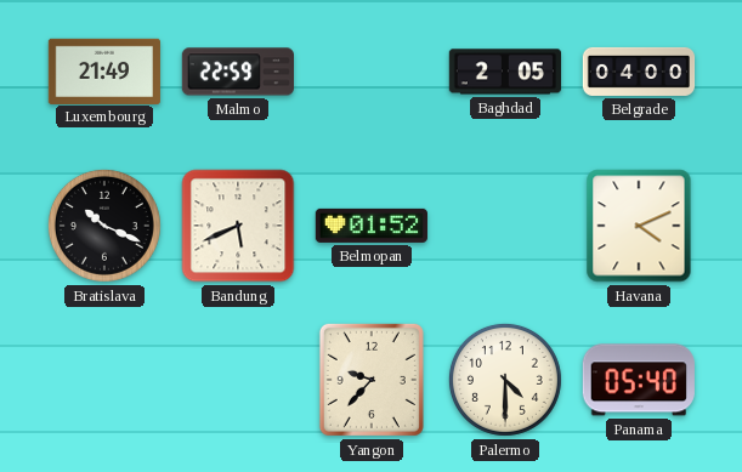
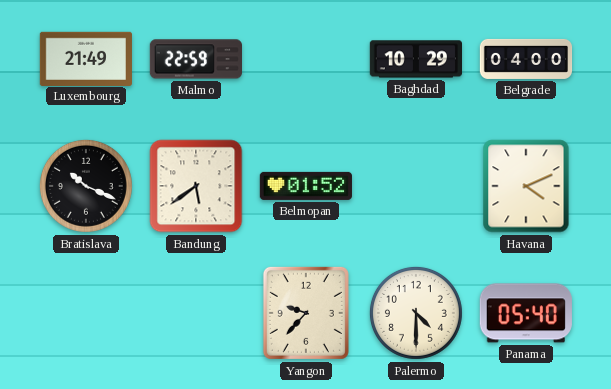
Baghdad: 2:05 -> 10:29 (415, 59)
Bandung: 5:41 -> 5:39 (196, 186)
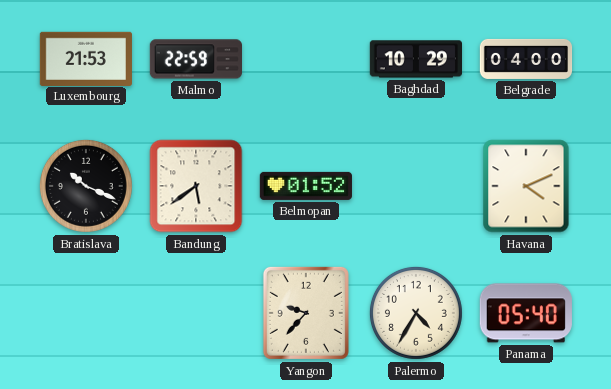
Luxembourg: 21:49 -> 21:53 (85, 58)
Palermo: 4:30 -> 4:35 (416, 313)
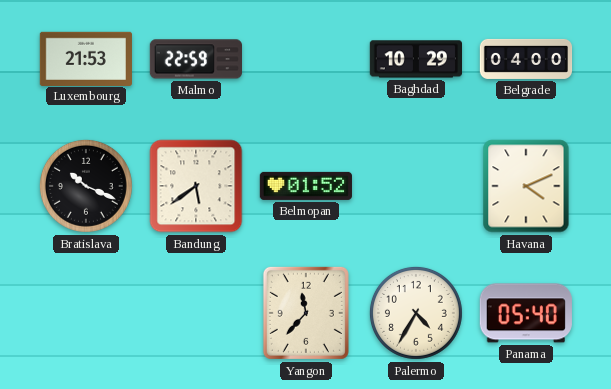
Yangon: 9:37 -> 11:37 (306, 313)
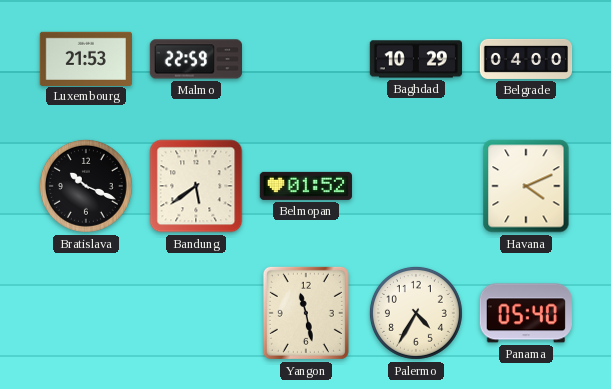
Yangon: 11:37 -> 11:28 (306, 313)
